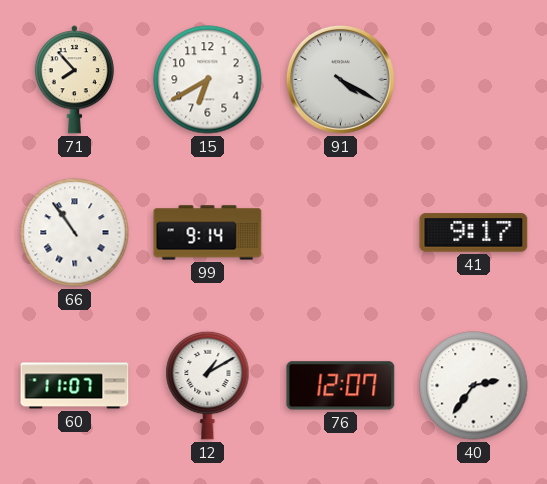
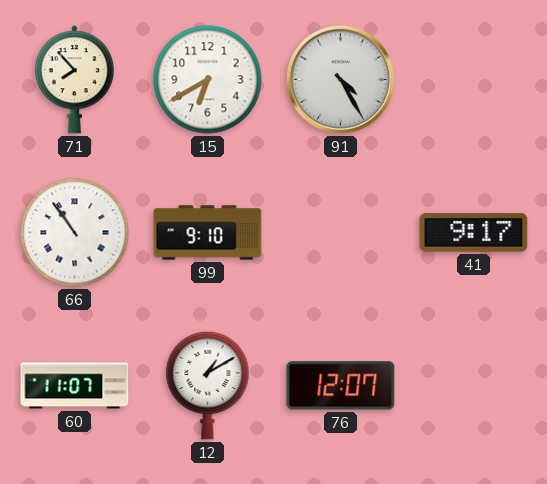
91: 4:20 -> 4:25 (340, 79)
99: 9:14 -> 9:10 (208, 233)
40: 2:36 -> none (474, 386)
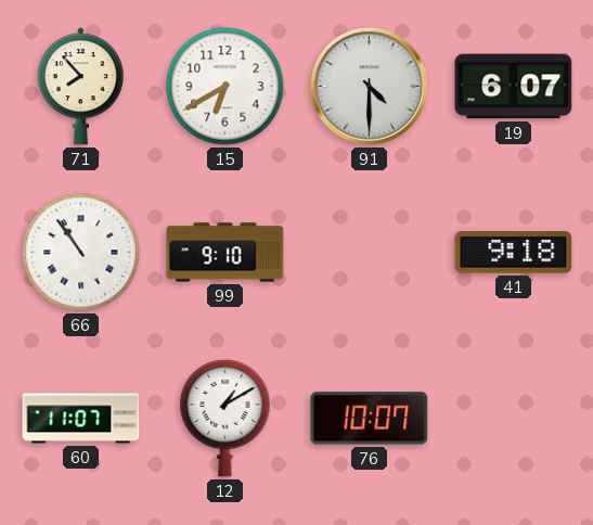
91: 4:25 -> 4:30 (369, 86)
19: none -> 6:07 (514, 87)
41: 9:17 -> 9:18 (514, 253)
76: 12:07 -> 10:07 (370, 419)
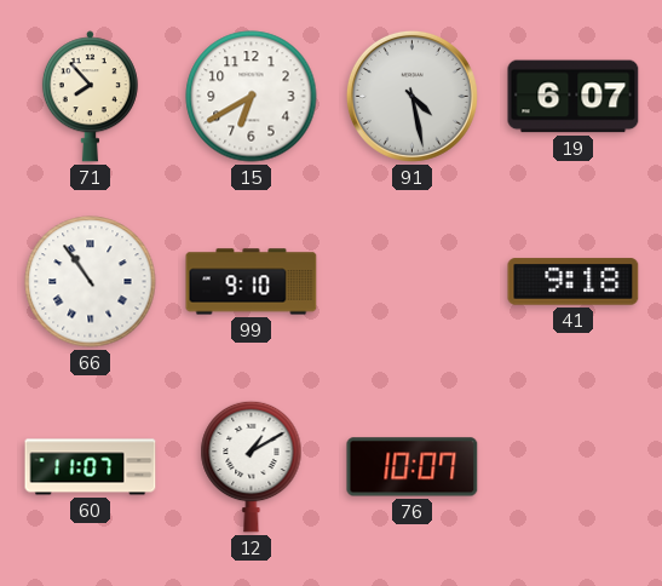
91: 4:30 -> 4:28 (411, 96)
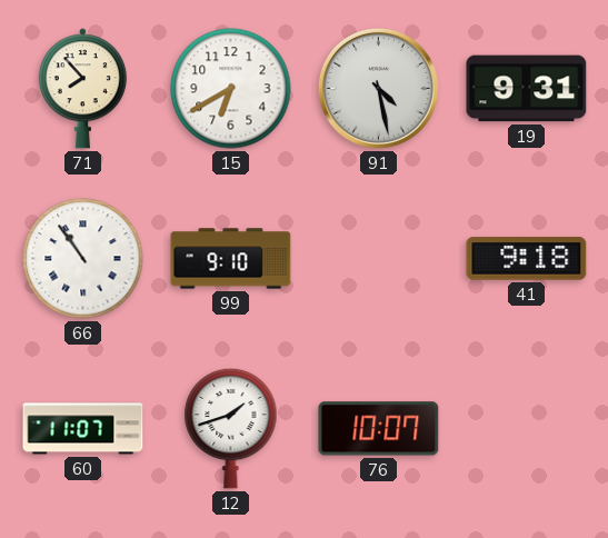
19: 6:07 -> 9:31 (527, 89)
12: 1:10 -> 1:42 (231, 428)
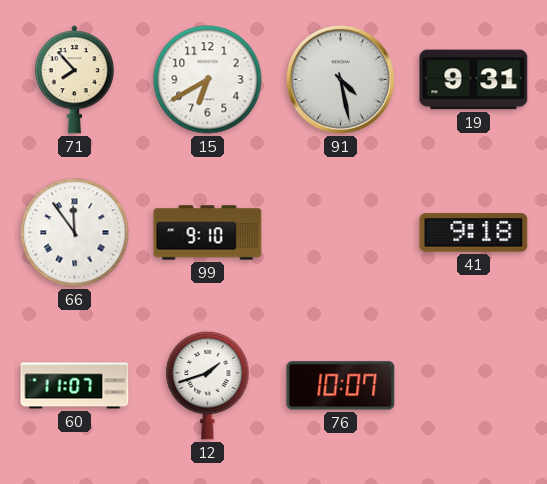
66: 10:54 -> 11:54 (75, 233)
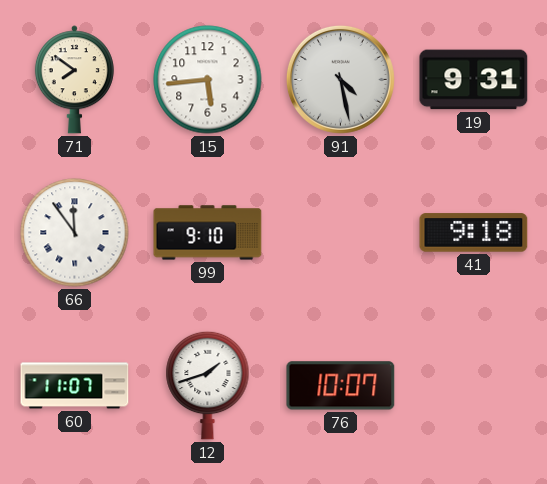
71: 7:53 -> 7:51 (74, 80)
15: 6:40 -> 5:44 (208, 80)
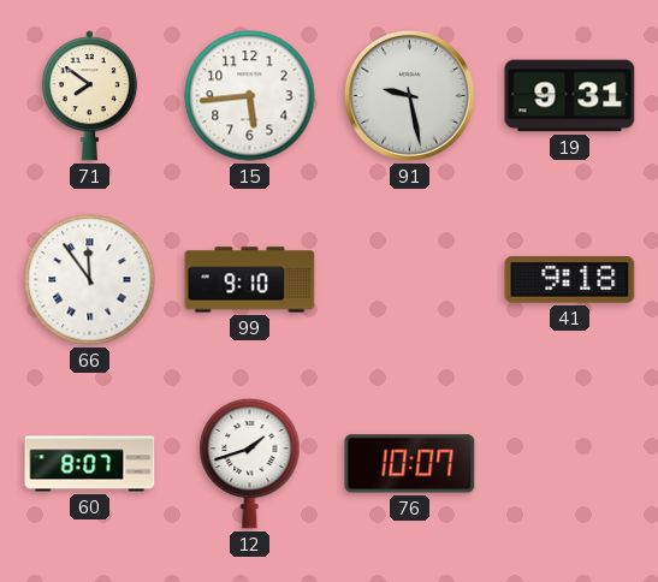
91: 4:28 -> 9:28 (409, 95)
60: 11:07 -> 8:07 (90, 464)
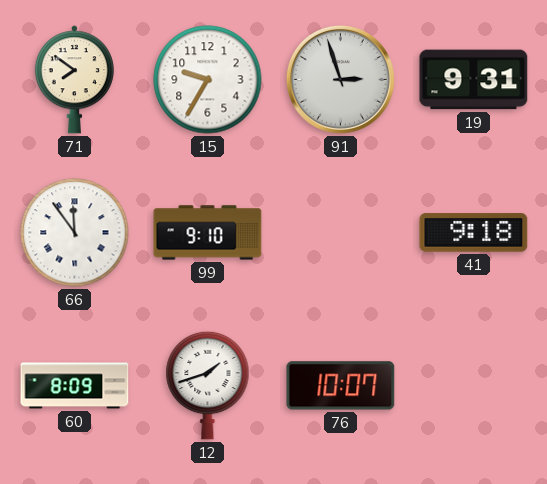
15: 5:44 -> 9:35 (208, 80)
91: 9:28 -> 2:57 (340, 79)
60: 8:07 -> 8:09 (75, 386)
